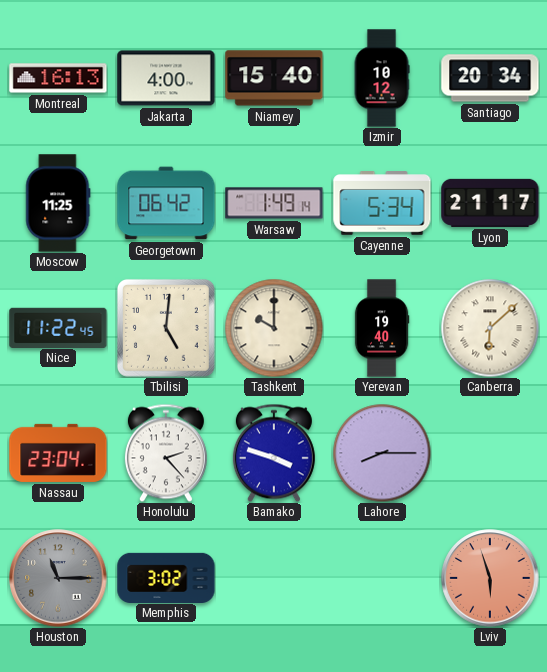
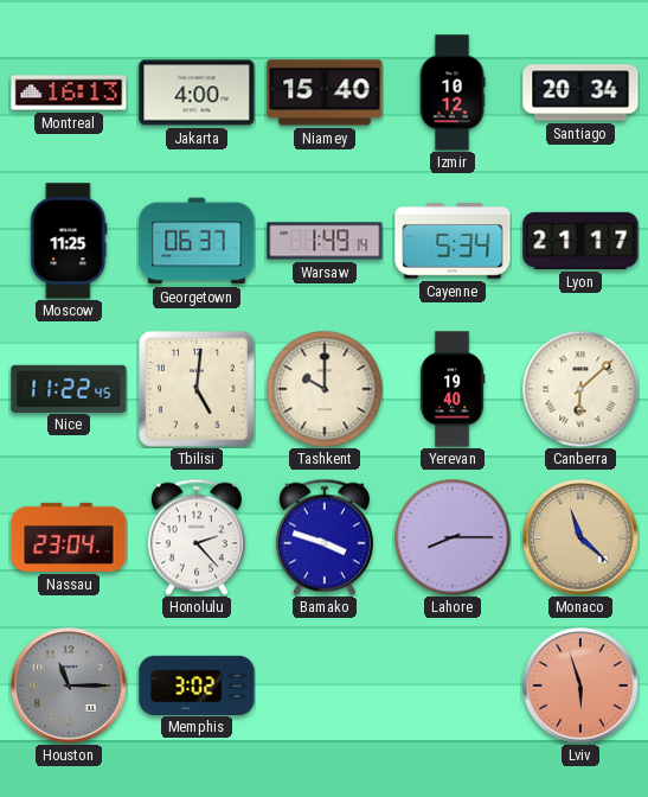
Georgetown: 06:42 -> 06:37 (197, 241)
Monaco: none -> 11:22 (580, 537)
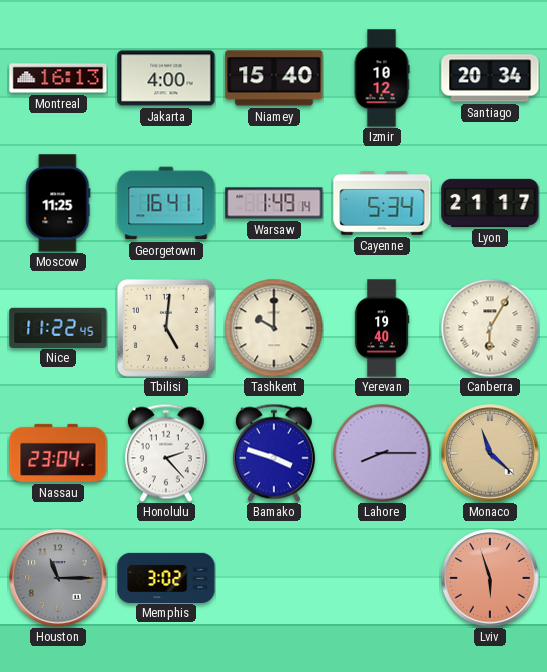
Georgetown: 06:37 -> 16:41 (166, 203)
Canberra: 6:08 -> 6:05 (490, 328)
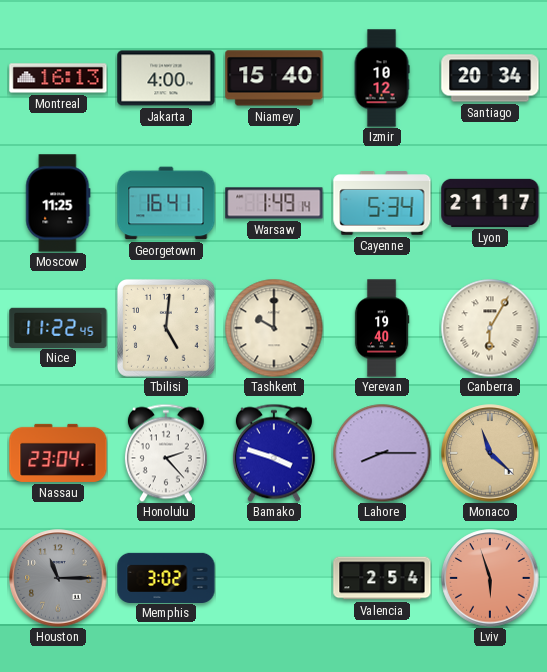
Valencia: none -> 2:54 (382, 578)
